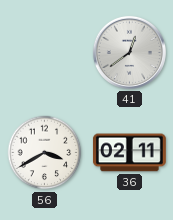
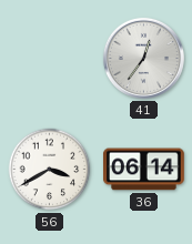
41: 12:39 -> 12:36 (143, 58)
36: 02:11 -> 06:14 (143, 170)
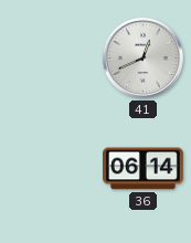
41: 12:36 -> 12:41 (142, 57)
56: 3:40 -> none (50, 170)
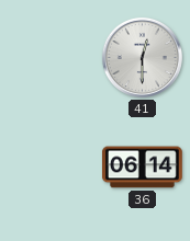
41: 12:41 -> 12:30 (142, 57)
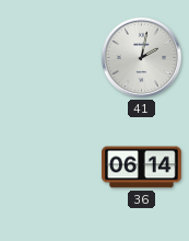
41: 12:30 -> 2:02 (141, 57)
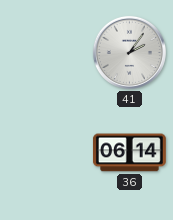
41: 2:02 -> 2:06 (129, 52)
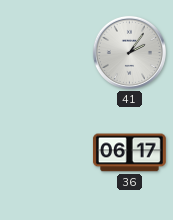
36: 06:14 -> 06:17 (129, 153)
